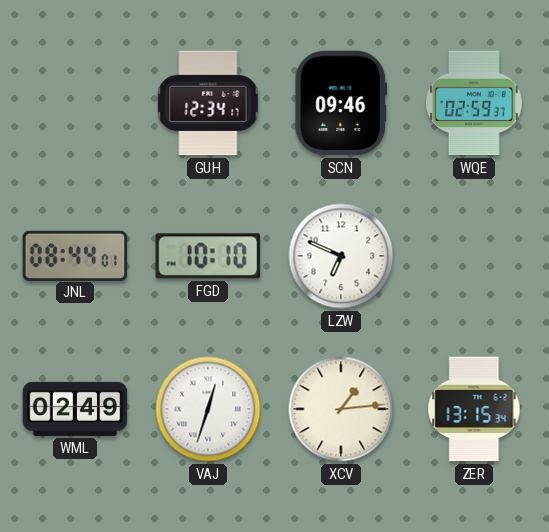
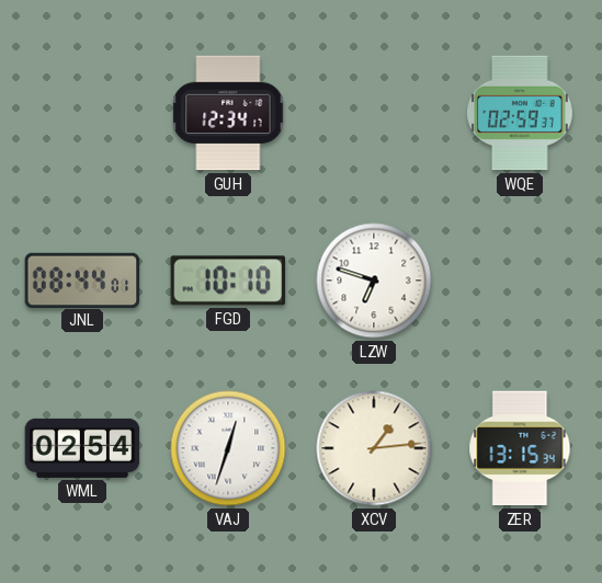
SCN: 09:46 -> none (341, 103)
LZW: 6:49 -> 6:48 (374, 281)
WML: 02:49 -> 02:54 (82, 448)
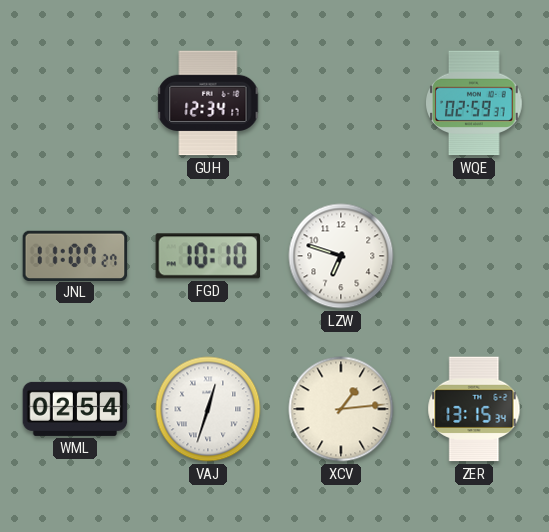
JNL: 08:44 -> 11:07 (75, 255)
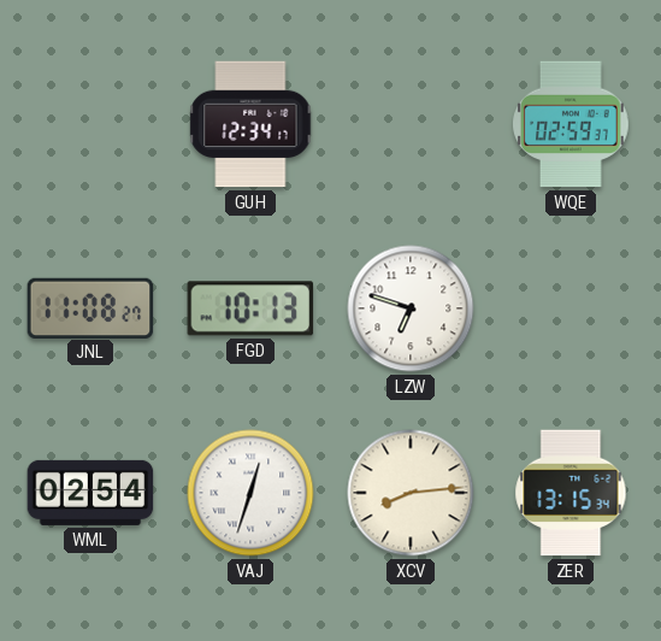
JNL: 11:07 -> 11:08 (90, 307)
FGD: 10:10 -> 10:13 (250, 308)
XCV: 1:14 -> 8:14 (411, 493)
